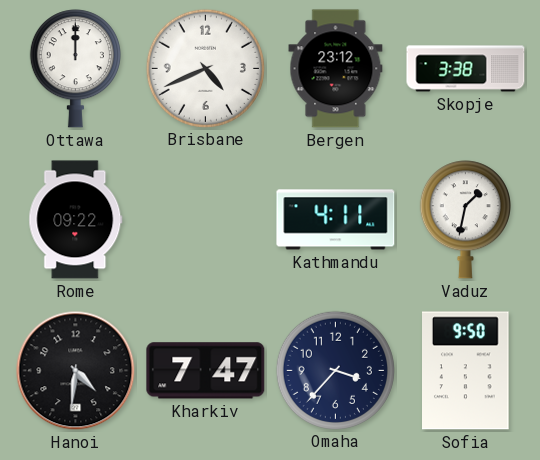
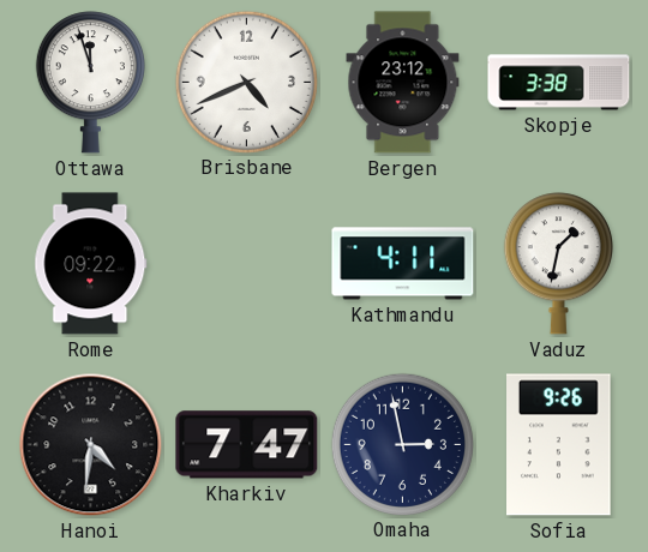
Ottawa: 12:00 -> 11:57 (90, 83)
Omaha: 3:37 -> 2:58 (402, 444)
Sofia: 9:50 -> 9:26 (559, 445)
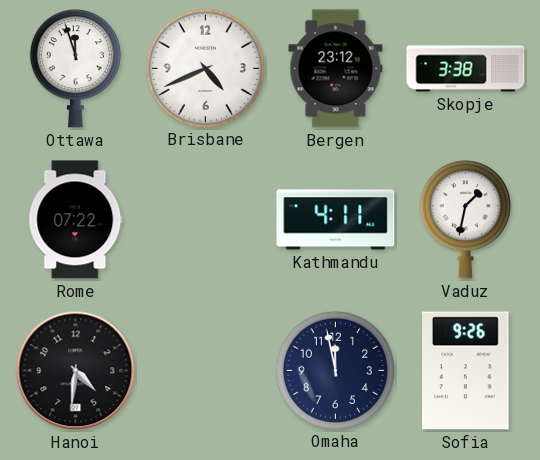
Rome: 09:22 -> 07:22 (76, 220)
Kharkiv: 7:47 -> none (247, 445)
Omaha: 2:58 -> 11:58 (335, 370)
